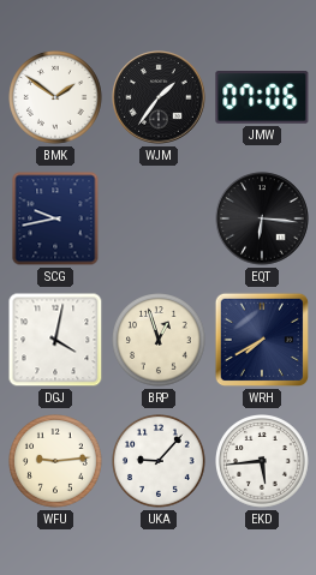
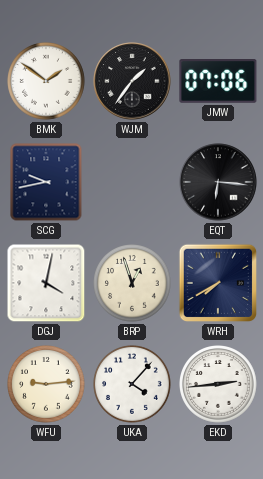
UKA: 9:07 -> 4:07 (133, 385)
EKD: 5:44 -> 2:44 (219, 385)
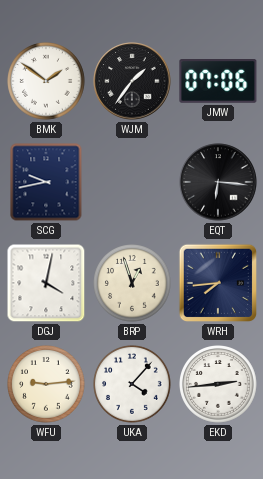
WRH: 7:40 -> 7:44 (218, 283)
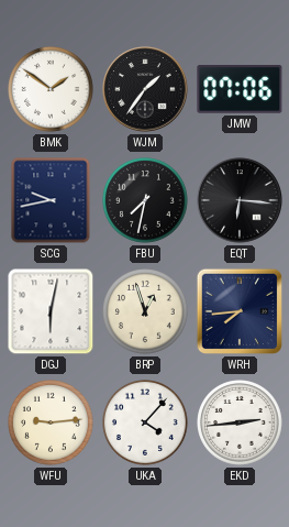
FBU: none -> 7:32 (146, 201)
DGJ: 4:02 -> 6:02 (51, 311)
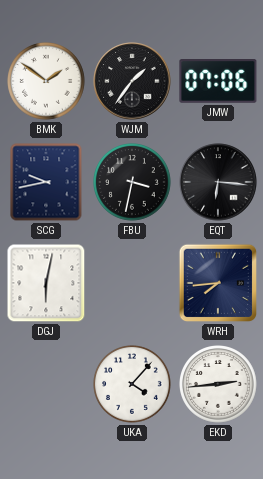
FBU: 7:32 -> 3:32 (133, 183)
BRP: 12:57 -> none (146, 312)
WFU: 9:14 -> none (52, 424)
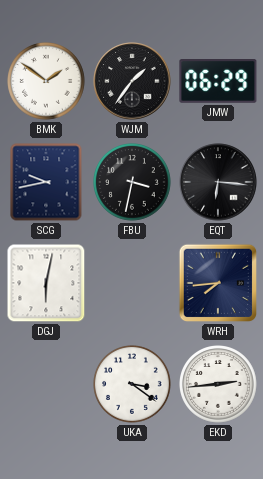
JMW: 07:06 -> 06:29 (218, 82)
UKA: 4:07 -> 3:21 (133, 385)
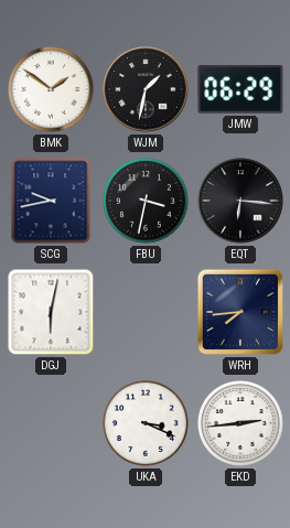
WJM: 1:36 -> 1:32 (146, 89)
UKA: 3:21 -> 3:19 (147, 424)
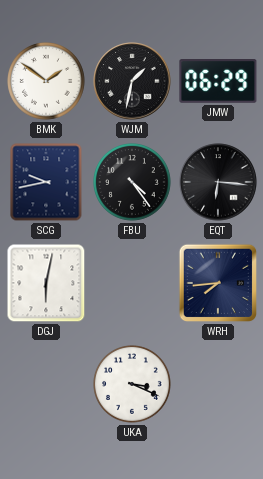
FBU: 3:32 -> 4:24 (133, 183)
EKD: 2:44 -> none (241, 424)
